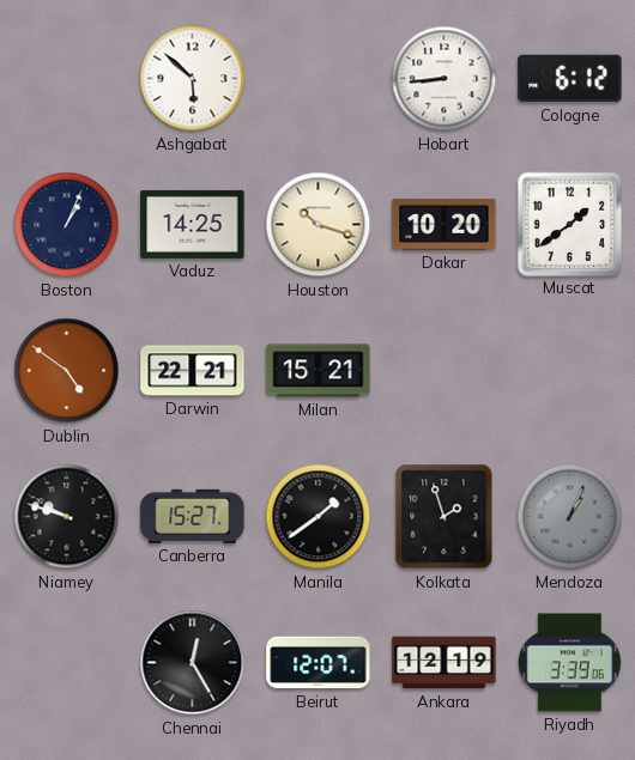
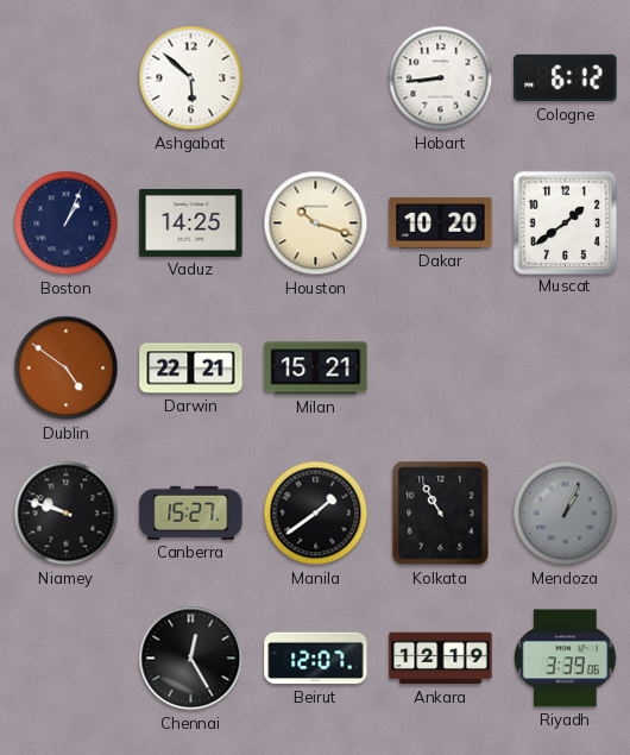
Kolkata: 1:57 -> 10:55 (441, 514)
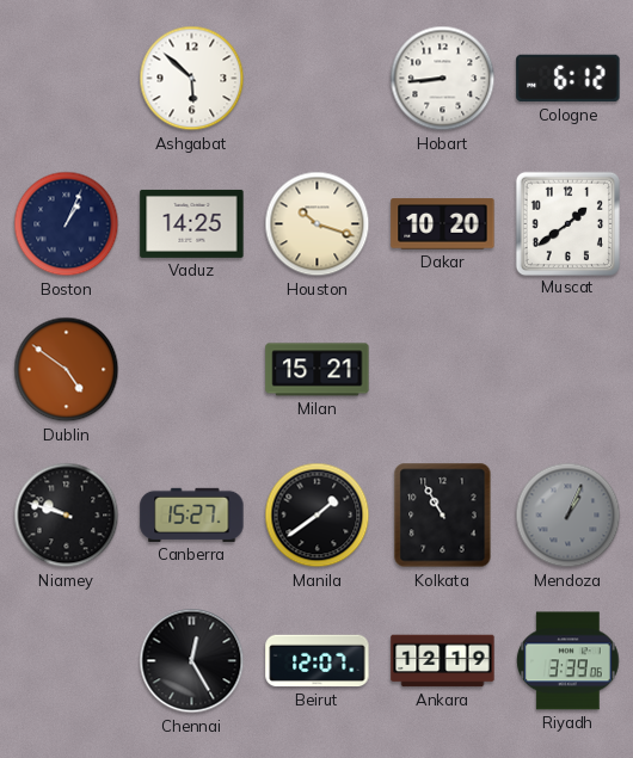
Darwin: 22:21 -> none (191, 369)
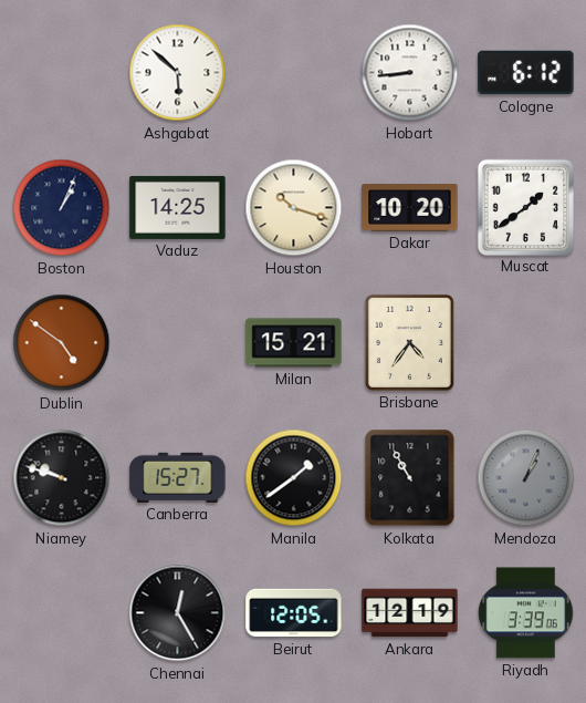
Brisbane: none -> 4:36 (409, 342)
Beirut: 12:07 -> 12:05 (294, 613)
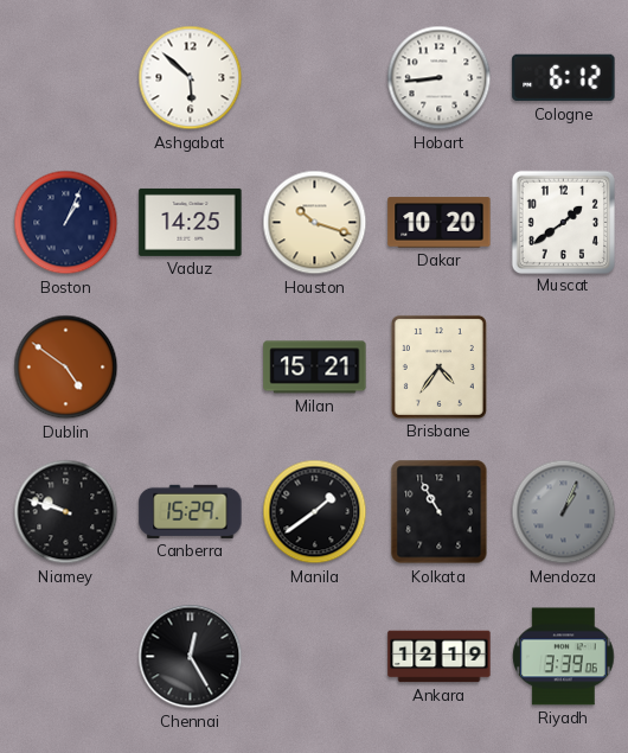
Canberra: 15:27 -> 15:29 (191, 511)
Beirut: 12:05 -> none (294, 613)
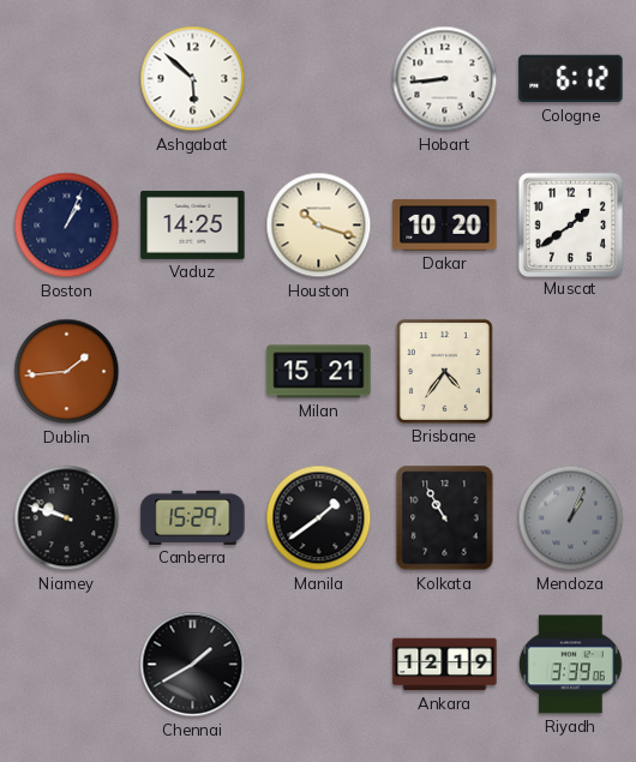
Dublin: 4:51 -> 1:44 (67, 372)
Chennai: 12:25 -> 1:40 (193, 665)
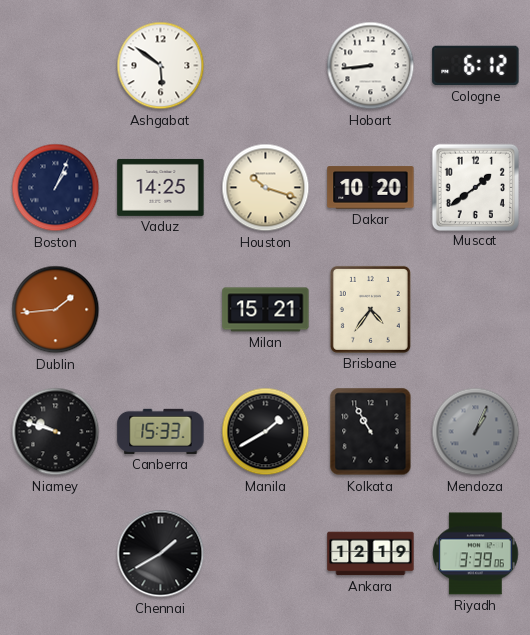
Ashgabat: 5:52 -> 5:51 (161, 66)
Canberra: 15:29 -> 15:33 (161, 431)
Manila: 1:39 -> 1:40 (266, 432)
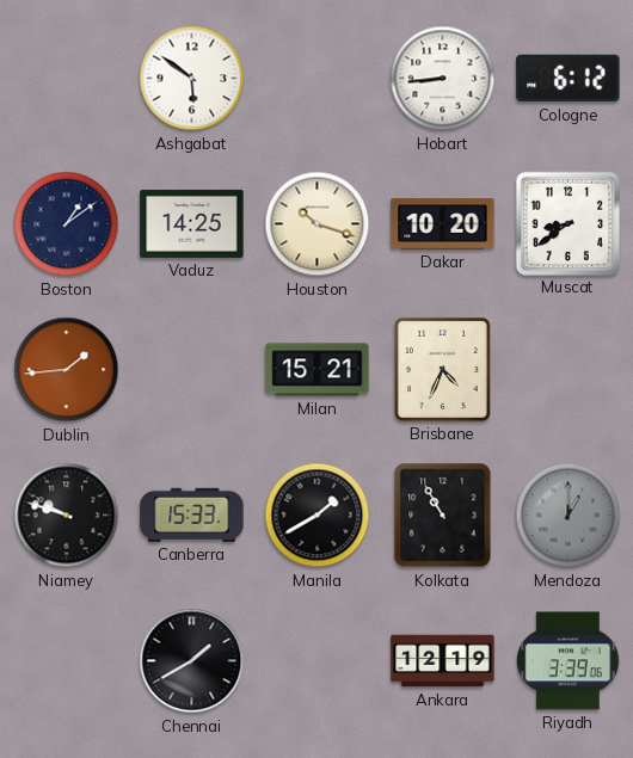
Boston: 1:04 -> 1:09 (67, 224)
Muscat: 1:39 -> 8:39 (567, 223)
Brisbane: 4:36 -> 4:34 (442, 369)
Mendoza: 1:04 -> 1:00 (569, 516)
